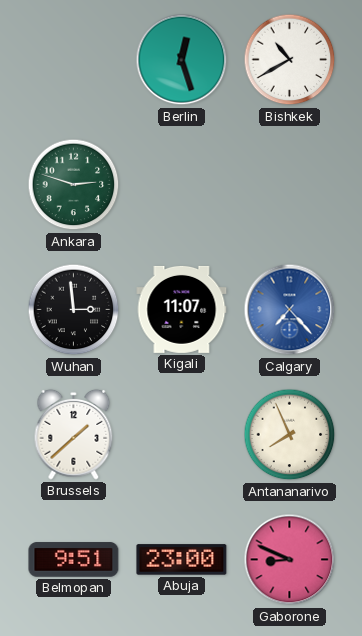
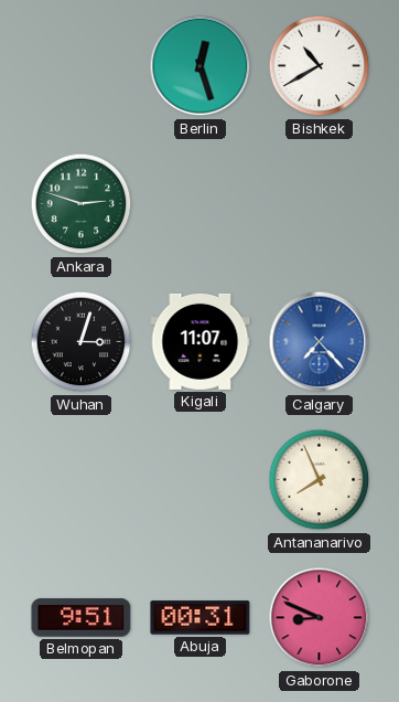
Wuhan: 2:59 -> 3:03 (82, 342)
Brussels: 1:38 -> none (74, 434)
Abuja: 23:00 -> 00:31 (201, 618)
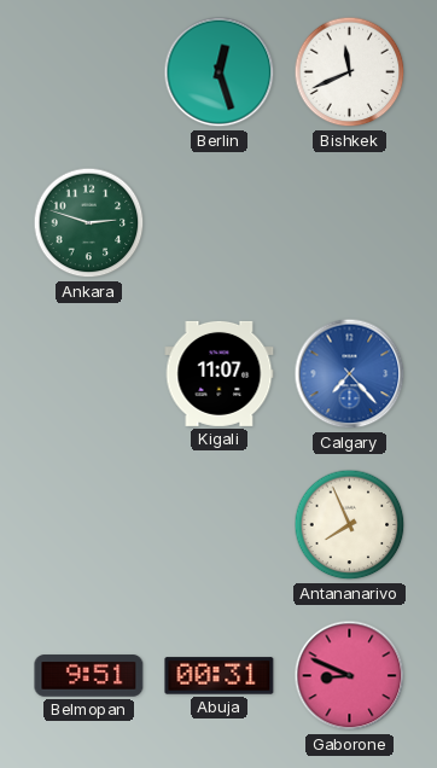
Bishkek: 10:40 -> 11:41 (350, 72)
Wuhan: 3:03 -> none (82, 342)
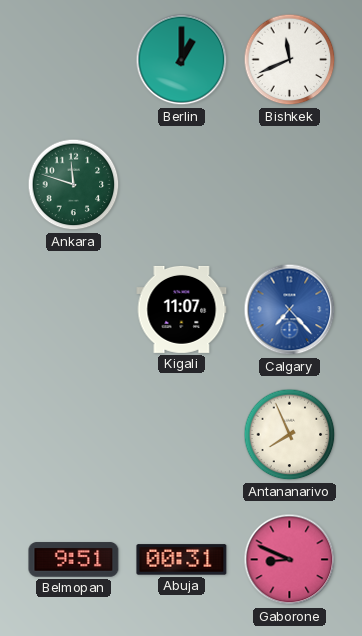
Berlin: 12:27 -> 1:00 (182, 60)
Ankara: 2:48 -> 11:48 (74, 185)
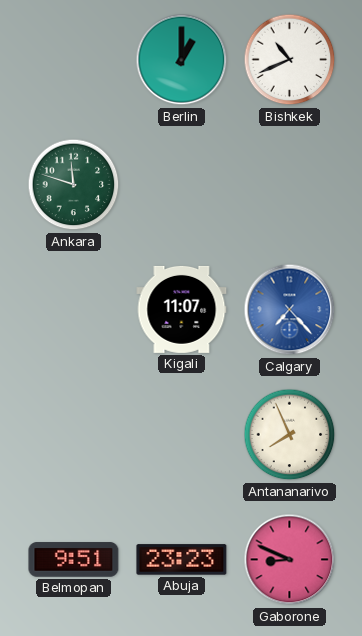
Bishkek: 11:41 -> 10:41 (290, 60)
Abuja: 00:31 -> 23:23 (182, 560)
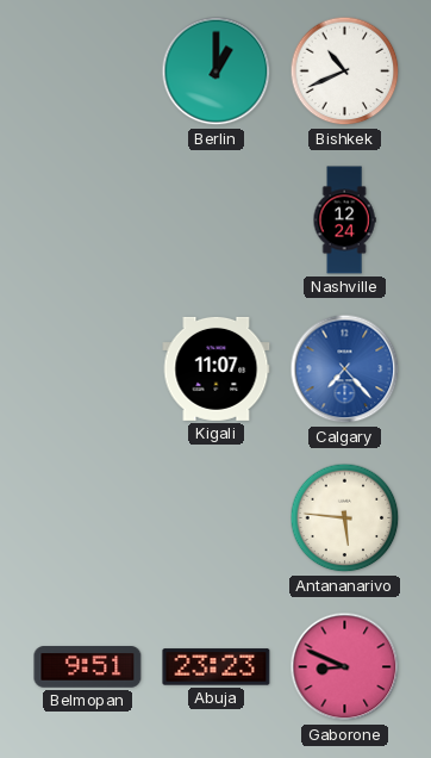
Ankara: 11:48 -> none (74, 185)
Nashville: none -> 12:24 (344, 220)
Antananarivo: 7:56 -> 5:46 (345, 518)
